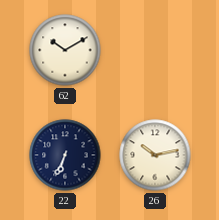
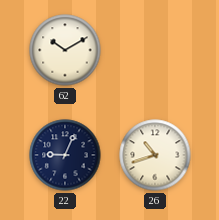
22: 6:34 -> 9:04 (65, 155)
26: 10:13 -> 10:42 (155, 155)
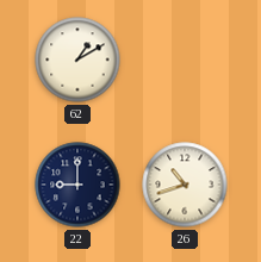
62: 10:10 -> 1:10 (77, 60)
22: 9:04 -> 9:00 (77, 185)
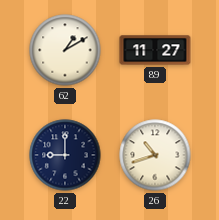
89: none -> 11:27 (155, 50)
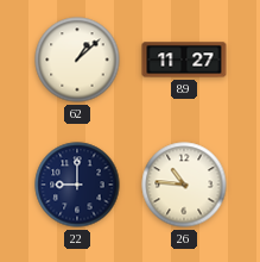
62: 1:10 -> 1:08 (77, 60)
26: 10:42 -> 10:46 (184, 185)
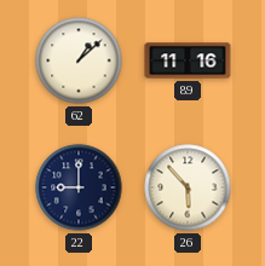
89: 11:27 -> 11:16 (188, 60)
26: 10:46 -> 5:53 (188, 187)
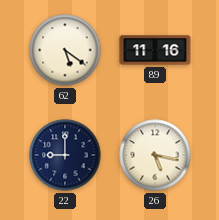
62: 1:08 -> 5:21 (65, 50)
26: 5:53 -> 5:17 (155, 155)
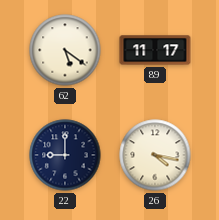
89: 11:16 -> 11:17 (155, 50)
26: 5:17 -> 4:17 (155, 155)
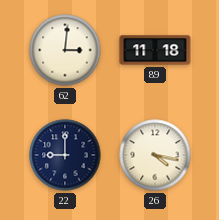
62: 5:21 -> 3:01 (65, 50)
89: 11:17 -> 11:18 (155, 50)
